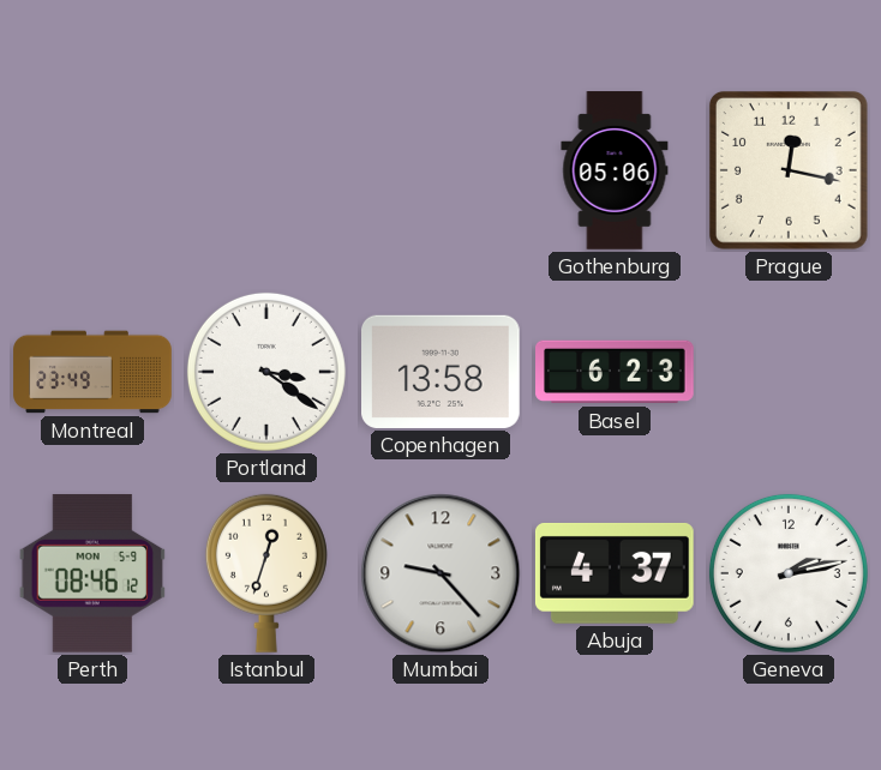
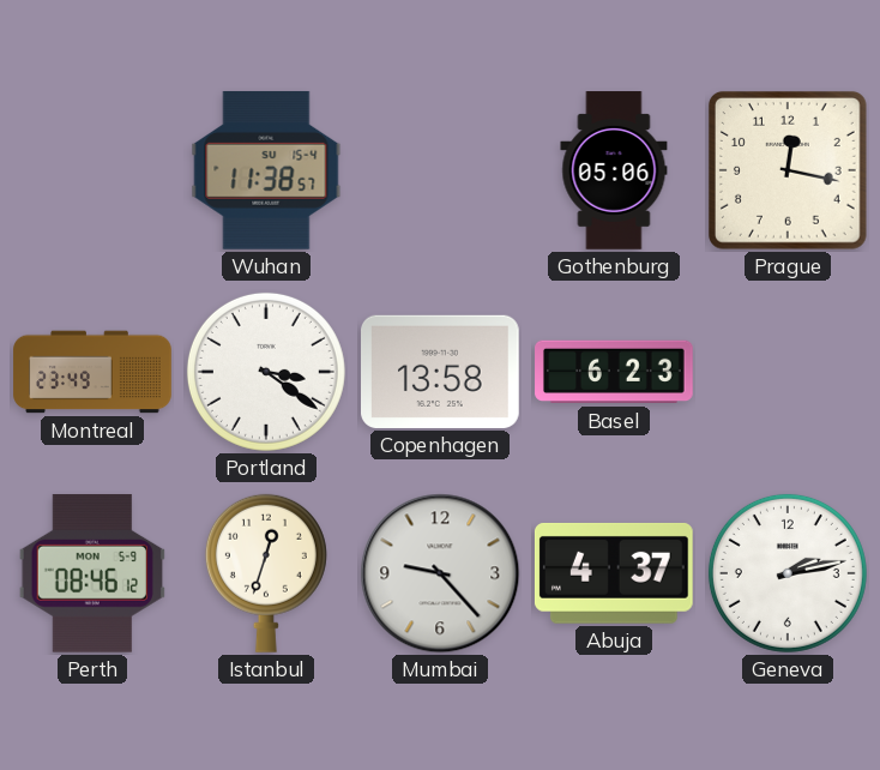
Wuhan: none -> 11:38 (266, 170)
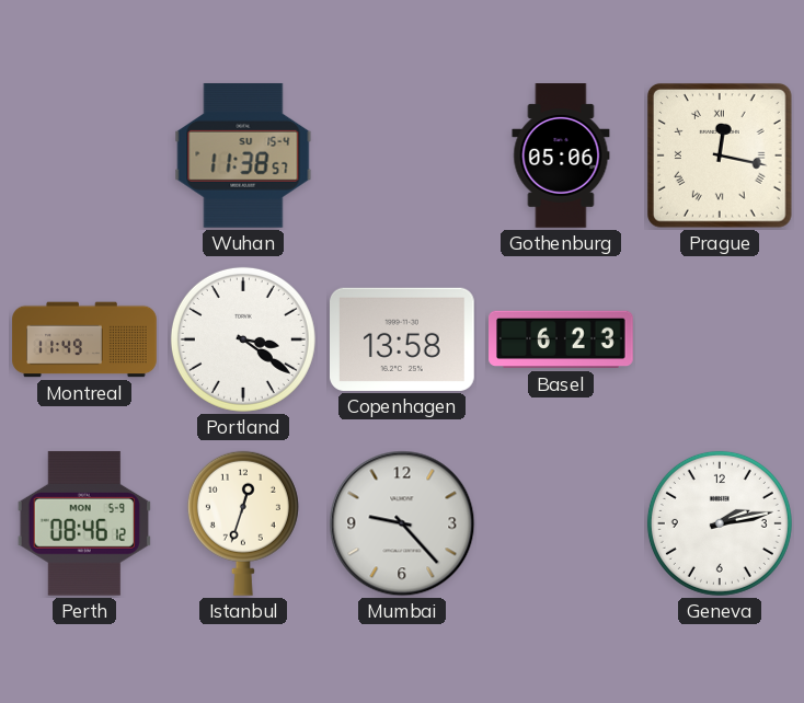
Prague numerals: Arabic -> Roman (720, 155)
Montreal: 23:49 -> 11:49 (84, 339)
Abuja: 4:37 -> none (614, 573)
